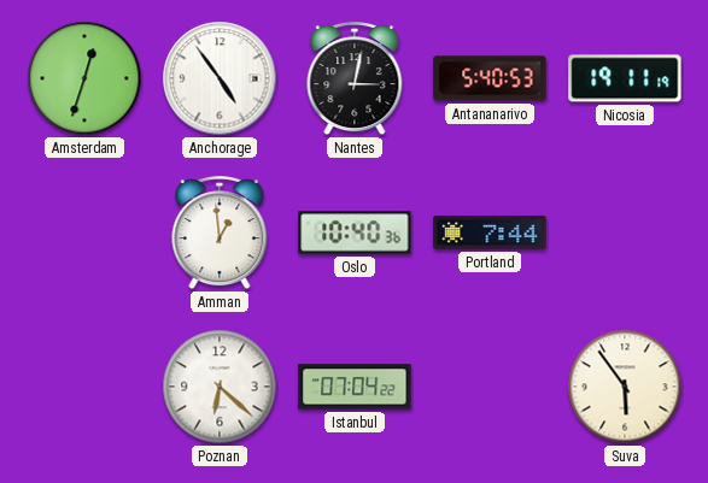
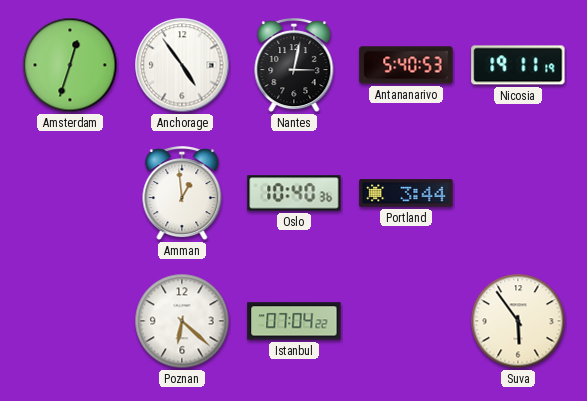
Portland: 7:44 -> 3:44 (406, 193)
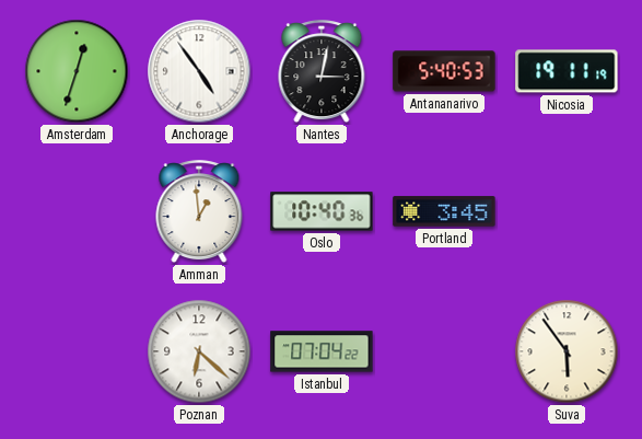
Portland: 3:44 -> 3:45 (444, 211)
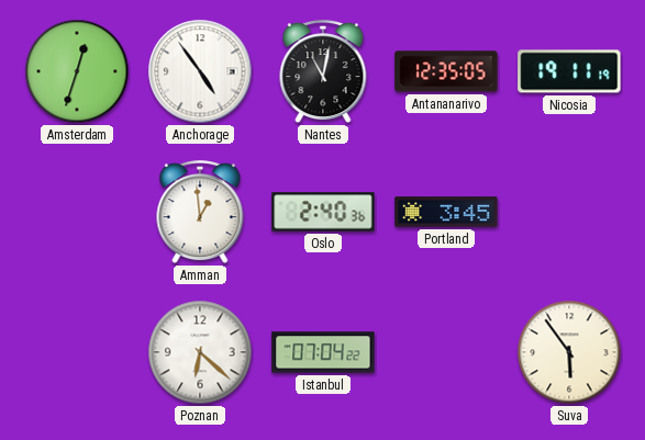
Nantes: 3:02 -> 11:02 (323, 72)
Antananarivo: 5:40 -> 12:35 (446, 71)
Oslo: 10:40 -> 2:40 (323, 212)
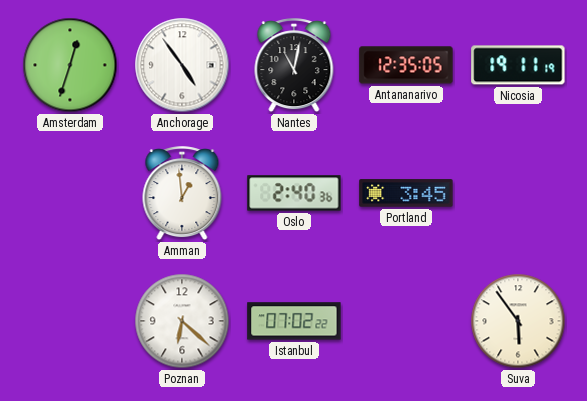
Istanbul: 07:04 -> 07:02 (294, 321)
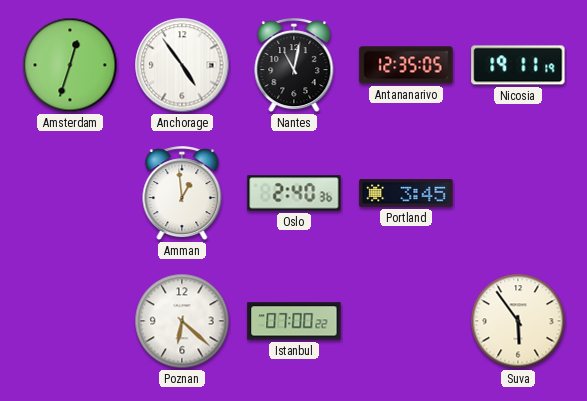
Istanbul: 07:02 -> 07:00 (294, 321)
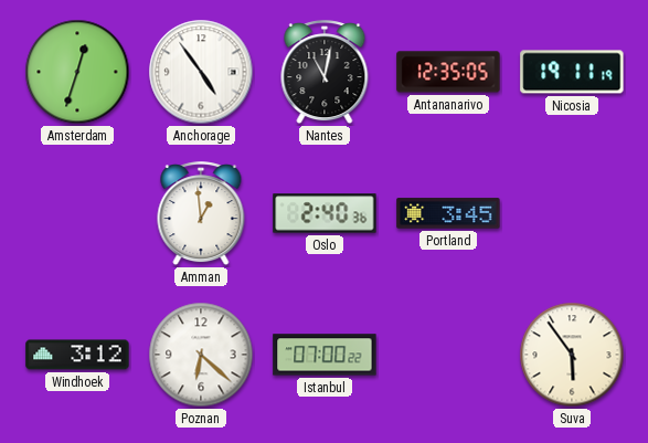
Windhoek: none -> 3:12 (77, 355)
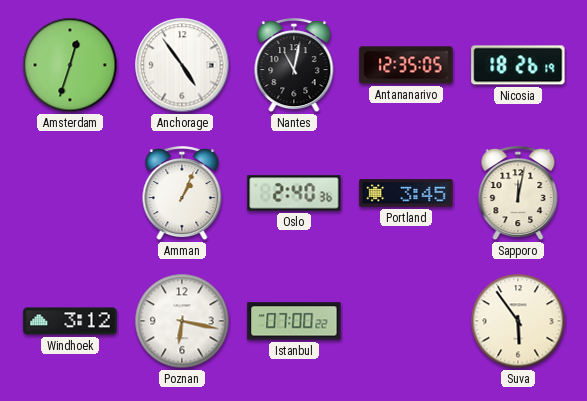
Nicosia: 19:11 -> 18:26 (518, 65)
Amman: 12:59 -> 1:04 (182, 194)
Sapporo: none -> 12:02 (518, 194)
Poznan: 6:22 -> 6:17 (182, 321)
